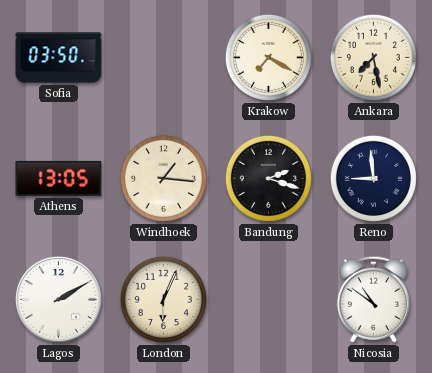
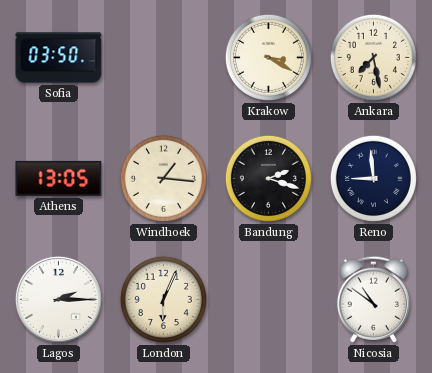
Krakow: 7:20 -> 3:20 (268, 57)
Lagos: 2:10 -> 2:15 (58, 299)
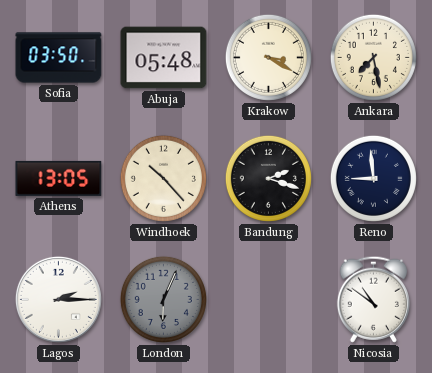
Abuja: none -> 05:48 (164, 58)
Windhoek: 1:16 -> 10:23 (163, 178)
London dial: cream -> grey (163, 299)
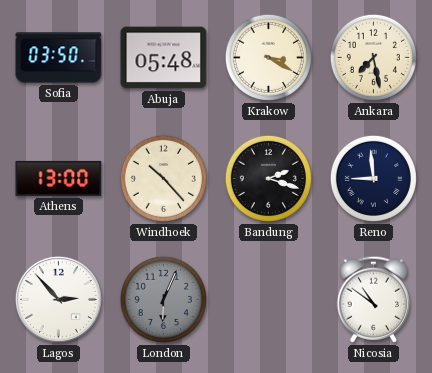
Athens: 13:05 -> 13:00 (59, 178)
Lagos: 2:15 -> 2:53 (58, 299)
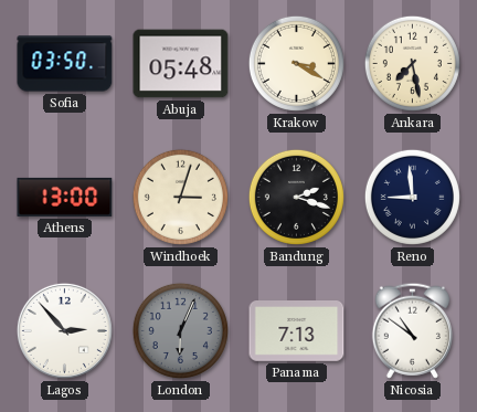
Windhoek: 10:23 -> 3:03 (180, 197)
Panama: none -> 7:13 (297, 331)
